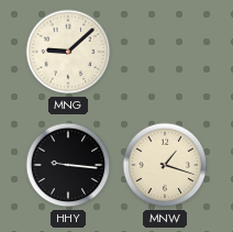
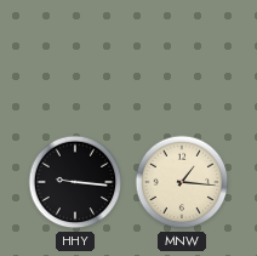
MNG: 9:08 -> none (68, 52)
MNW: 1:18 -> 1:16 (182, 182)
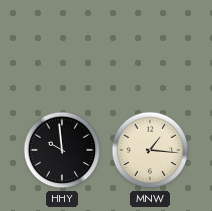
HHY: 9:16 -> 9:59 (62, 150)
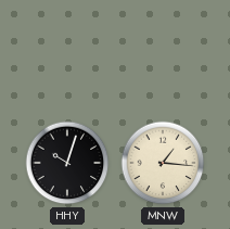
HHY: 9:59 -> 10:03 (67, 163)
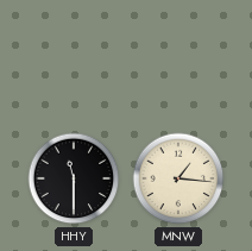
HHY: 10:03 -> 11:30 (74, 178)
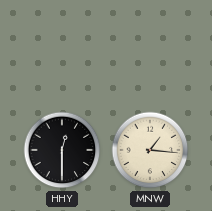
HHY: 11:30 -> 12:30 (62, 150)
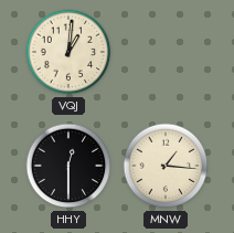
VQJ: none -> 1:01 (68, 52)
